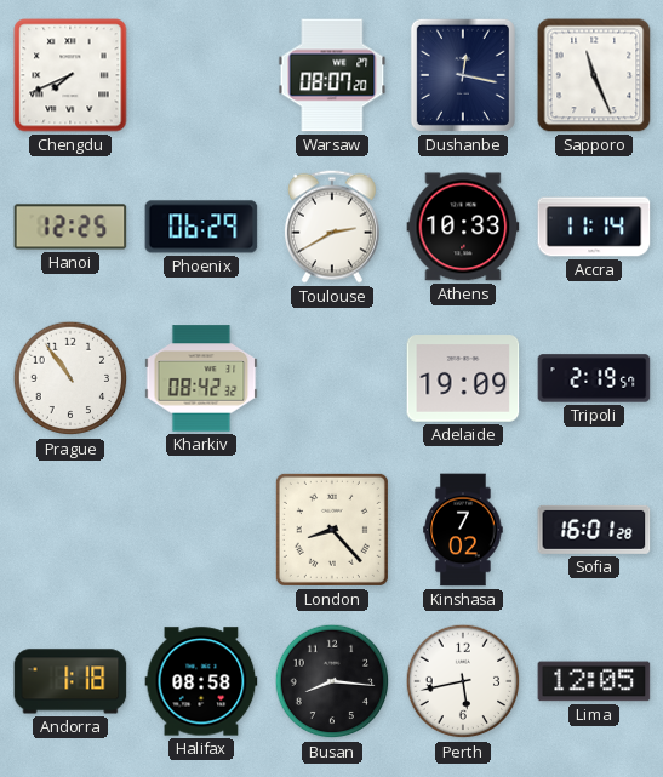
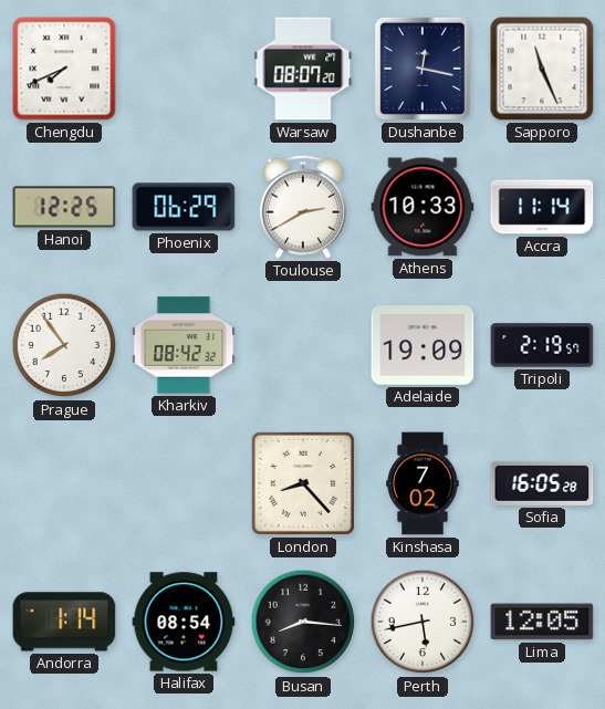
Prague: 10:54 -> 7:54 (64, 345)
Sofia: 16:01 -> 16:05 (542, 483)
Andorra: 1:18 -> 1:14 (64, 622)
Halifax: 08:58 -> 08:54 (184, 622)
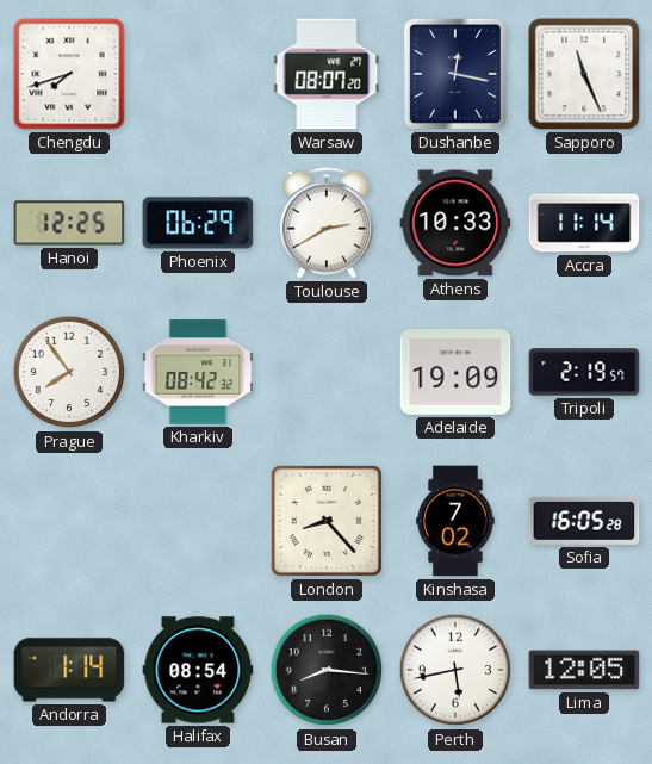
Chengdu: 7:41 -> 7:42 (69, 74)
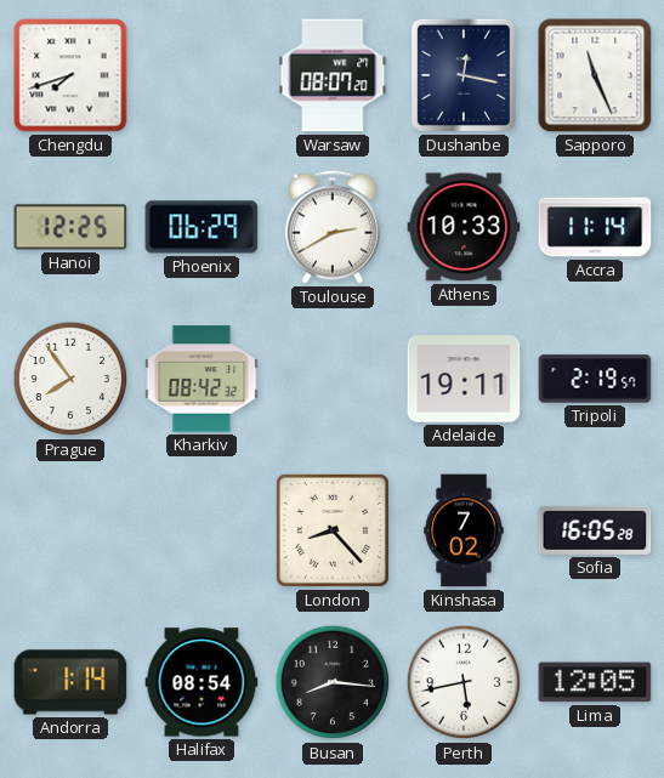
Adelaide: 19:09 -> 19:11 (464, 379)
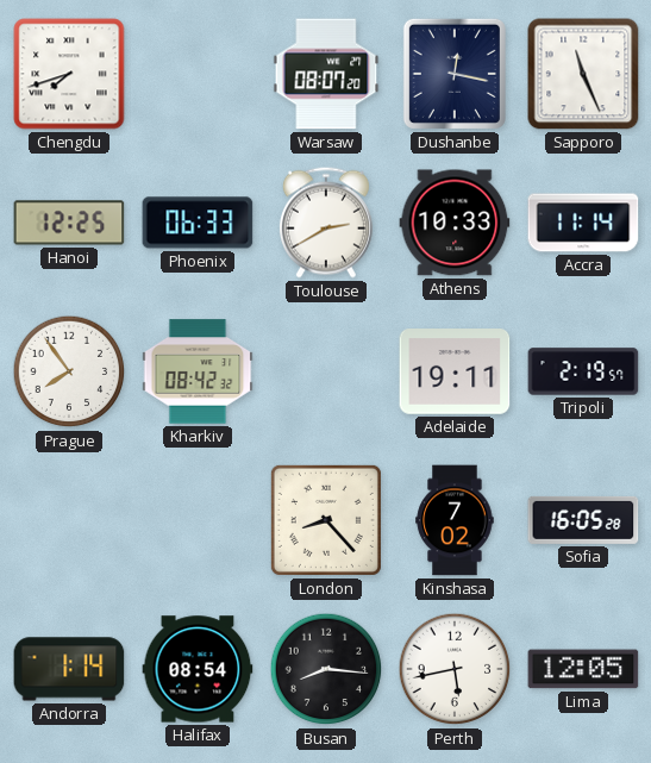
Phoenix: 06:29 -> 06:33 (198, 223)
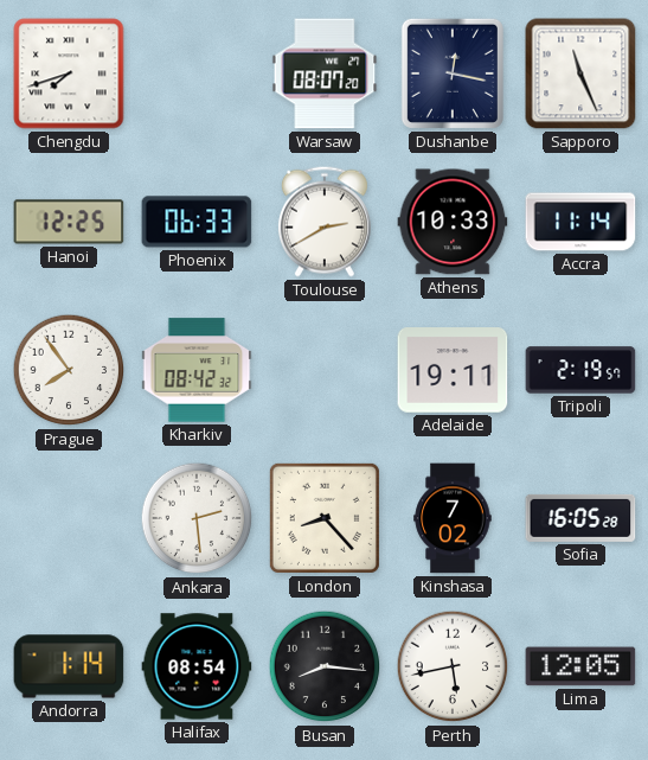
Ankara: none -> 2:29 (197, 518)
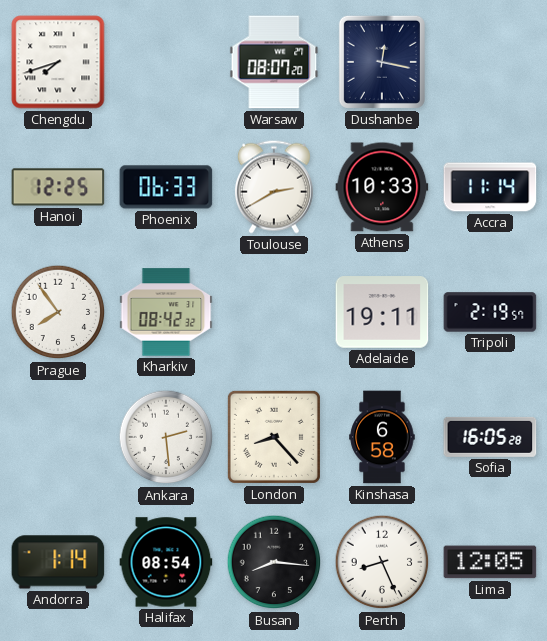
Sapporo: 11:26 -> none (580, 74)
Kinshasa: 7:02 -> 6:58 (382, 437)
Perth: 5:43 -> 8:26 (382, 562)
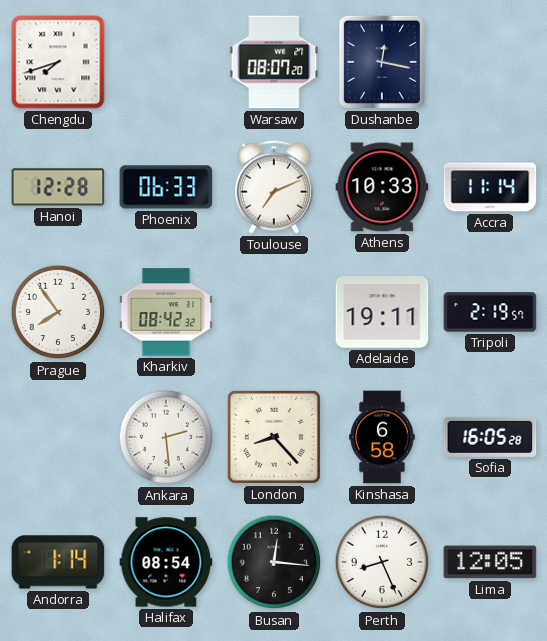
Hanoi: 12:25 -> 12:28 (58, 187)
Toulouse: 2:40 -> 7:11 (274, 187)
Busan: 8:16 -> 12:16 (274, 562)
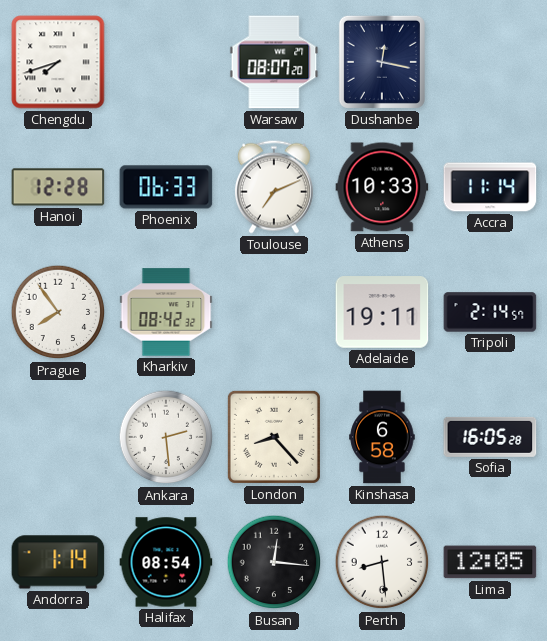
Tripoli: 2:19 -> 2:14 (490, 312)
Perth: 8:26 -> 8:29 (382, 562)
